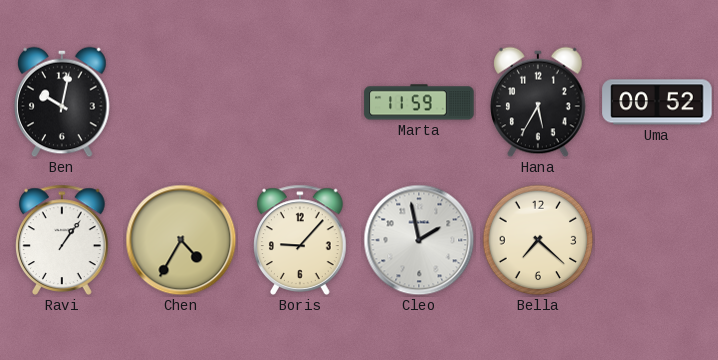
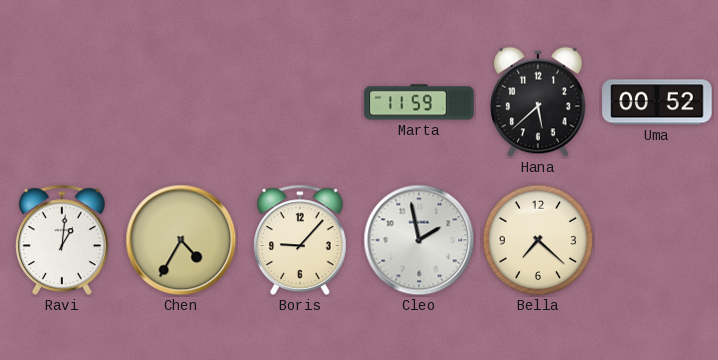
Ben: 10:02 -> none (62, 102)
Hana: 5:35 -> 5:38 (538, 102)
Ravi: 1:06 -> 1:01 (63, 240)
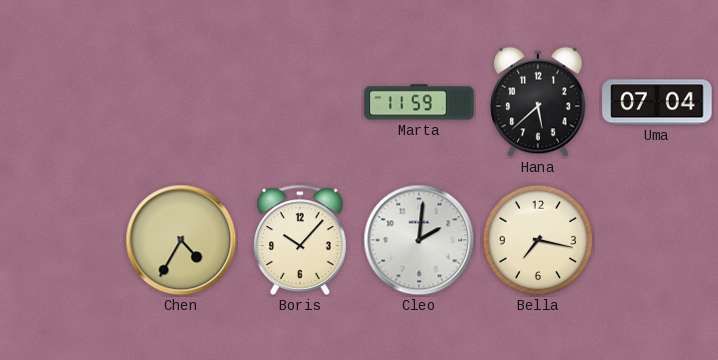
Uma: 00:52 -> 07:04 (657, 102)
Ravi: 1:01 -> none (63, 240)
Boris: 9:07 -> 10:07 (301, 240)
Cleo: 1:58 -> 2:01 (419, 240)
Bella: 7:22 -> 7:17 (538, 240)
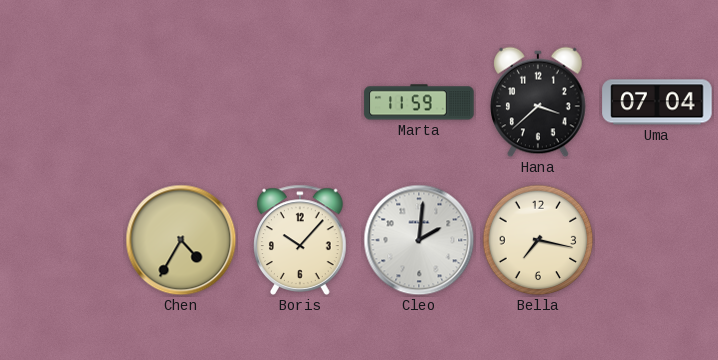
Hana: 5:38 -> 3:38 (538, 102)
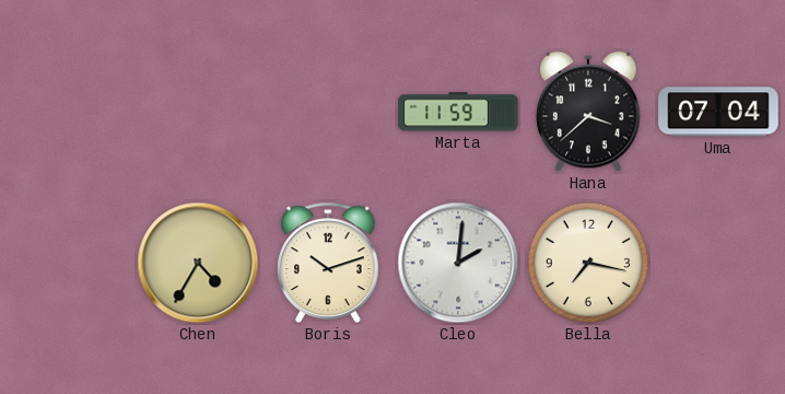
Boris: 10:07 -> 10:12 (329, 263)
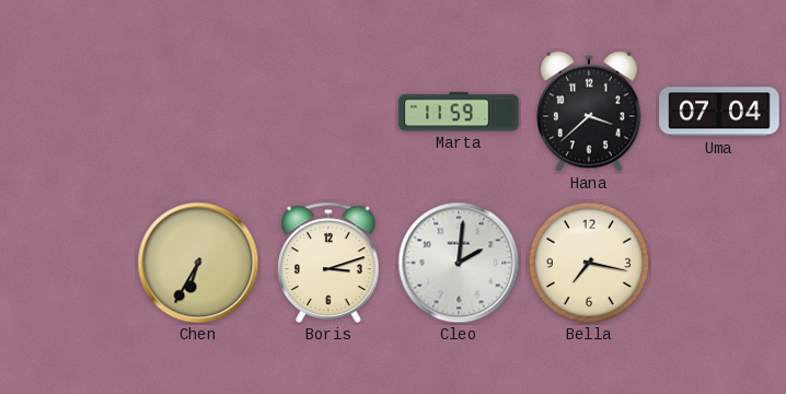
Chen: 4:35 -> 6:35 (198, 263)
Boris: 10:12 -> 3:12 (330, 263)
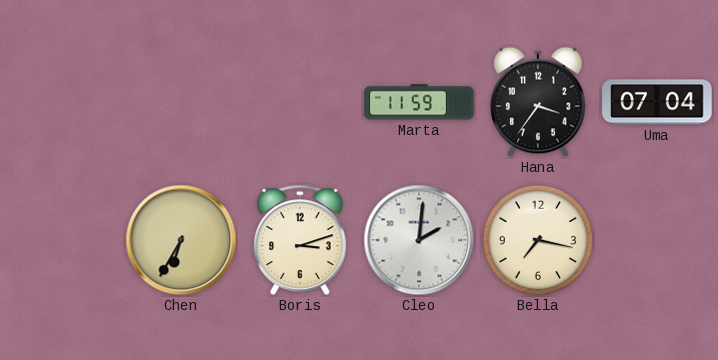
Hana: 3:38 -> 3:36 (538, 102)
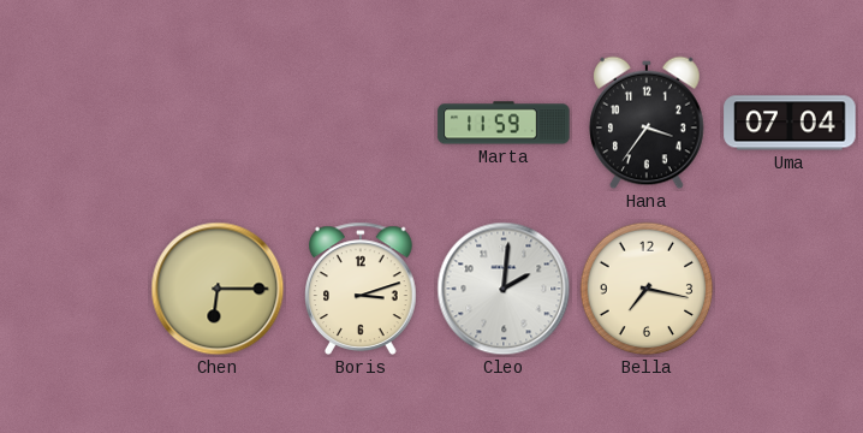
Chen: 6:35 -> 6:15 (218, 289)
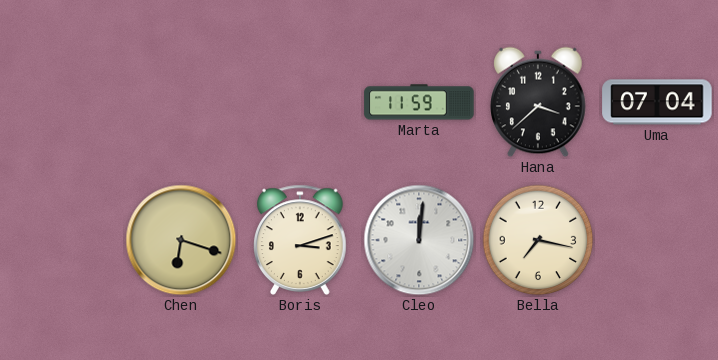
Hana: 3:36 -> 3:38 (538, 102)
Chen: 6:15 -> 6:18 (181, 240)
Cleo: 2:01 -> 12:01 (419, 240)
